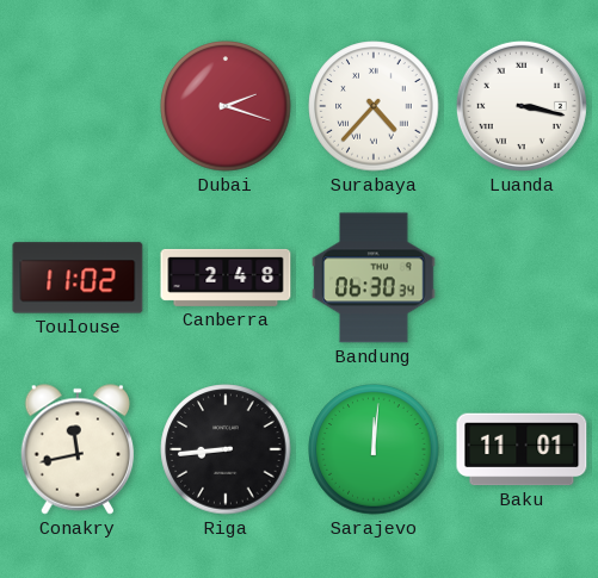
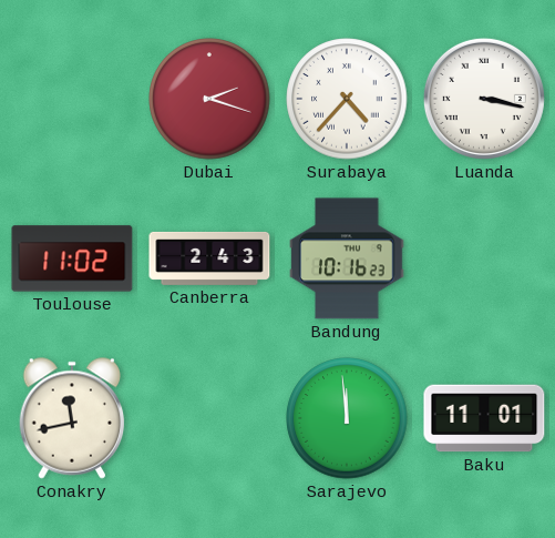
Canberra: 2:48 -> 2:43 (209, 258)
Bandung: 06:30 -> 10:16 (347, 258)
Riga: 8:44 -> none (226, 449)
Sarajevo: 12:01 -> 11:59 (347, 418)
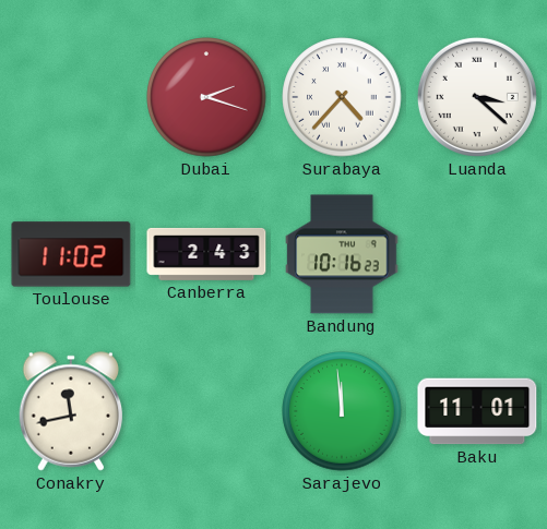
Luanda: 3:17 -> 3:22 (477, 97)
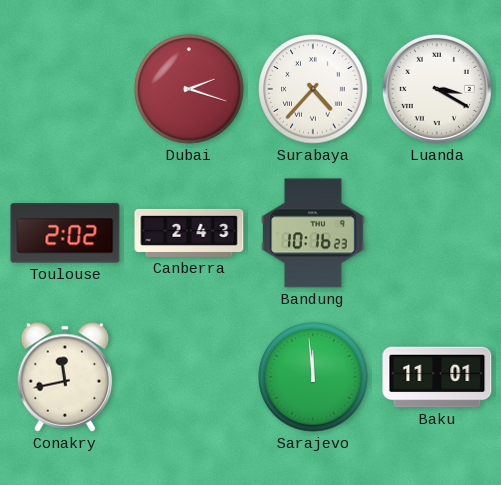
Luanda: 3:22 -> 3:20 (437, 89)
Toulouse: 11:02 -> 2:02 (65, 233)
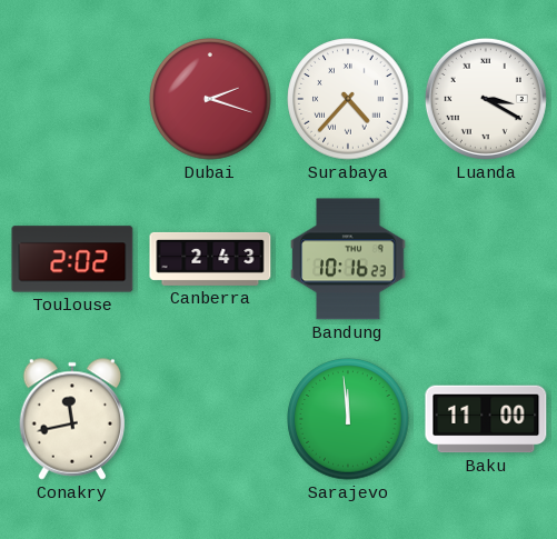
Baku: 11:01 -> 11:00 (486, 419)
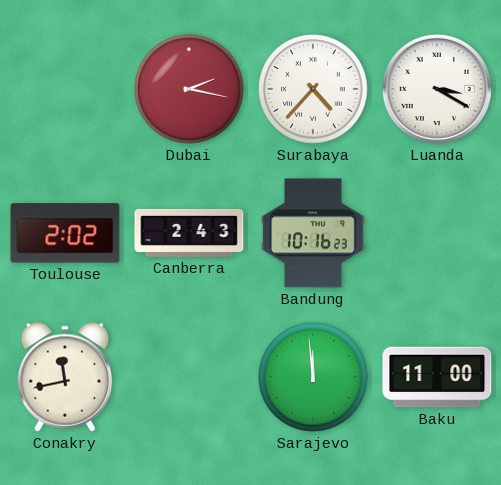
Dubai: 2:18 -> 2:17 (189, 89)
